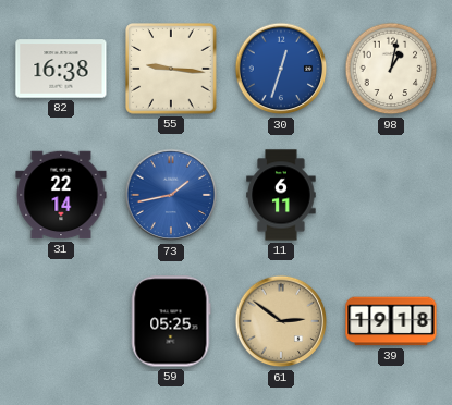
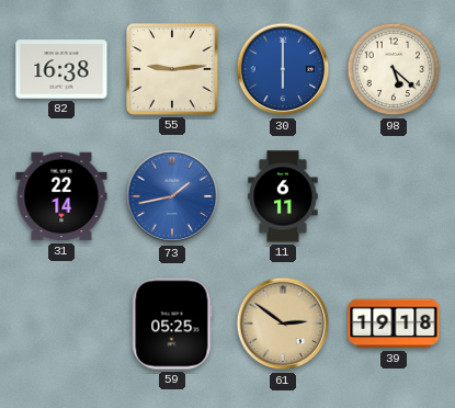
55: 9:16 -> 9:14 (172, 69)
30: 12:33 -> 6:00 (283, 69)
98: 1:02 -> 5:22 (394, 69)
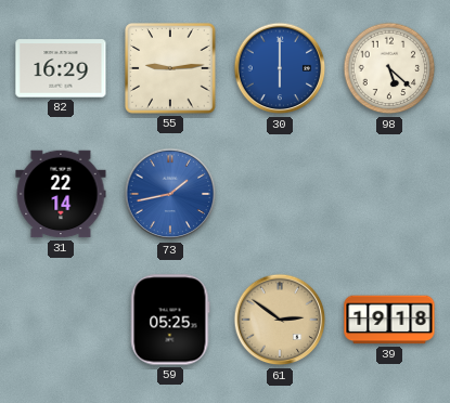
82: 16:38 -> 16:29 (61, 68)
11: 6:11 -> none (283, 196)
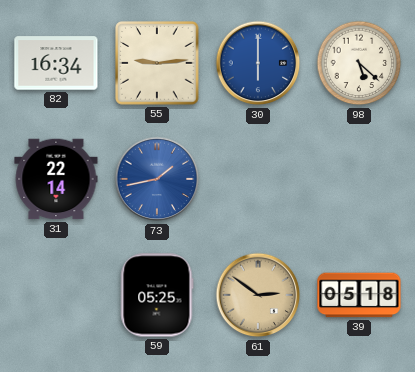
82: 16:29 -> 16:34 (56, 63)
39: 19:18 -> 05:18 (359, 295)
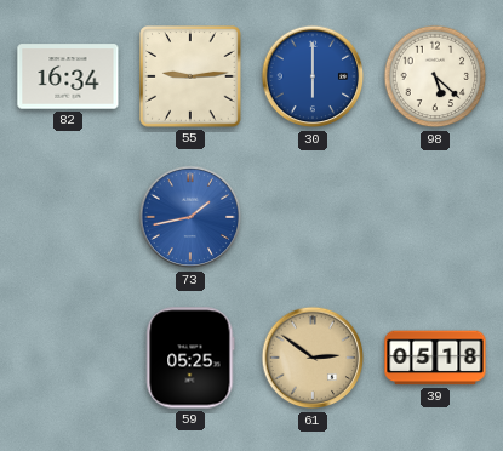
31: 22:14 -> none (56, 179)
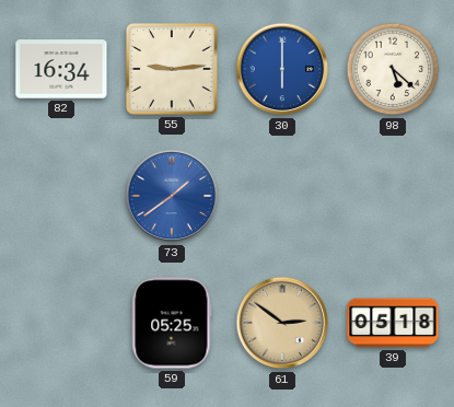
73: 1:43 -> 1:39 (172, 196)
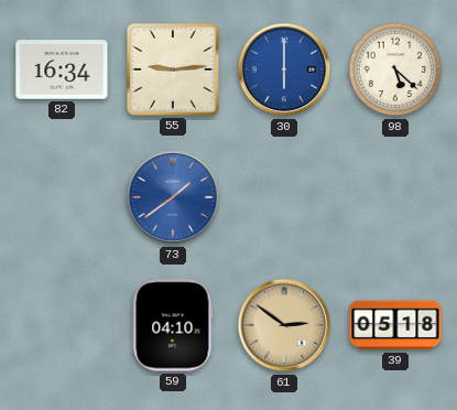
59: 05:25 -> 04:10 (173, 325)
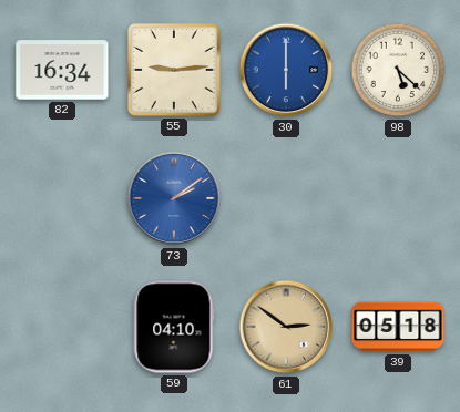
73: 1:39 -> 2:09 (174, 198)
